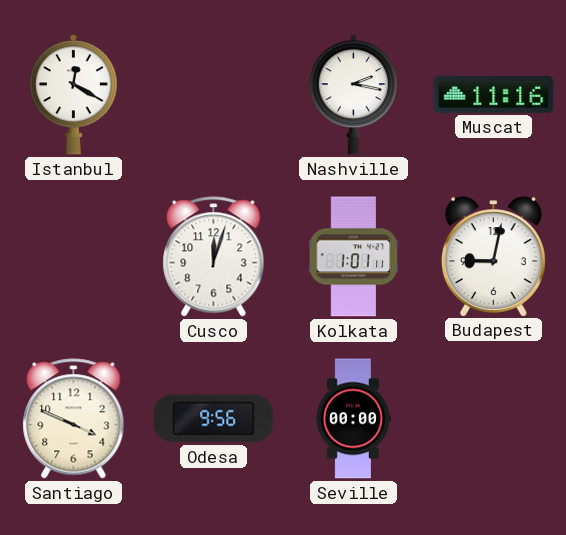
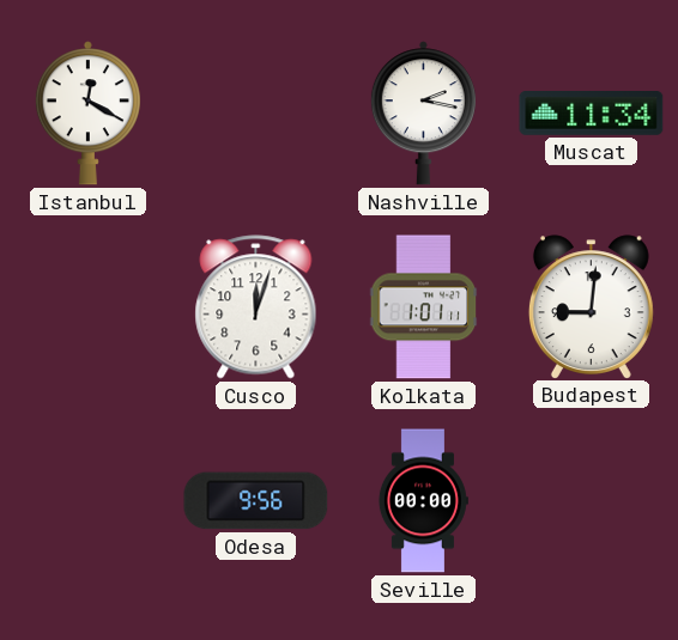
Muscat: 11:16 -> 11:34 (592, 114)
Budapest: 9:02 -> 9:01 (591, 306)
Santiago: 3:49 -> none (74, 419)
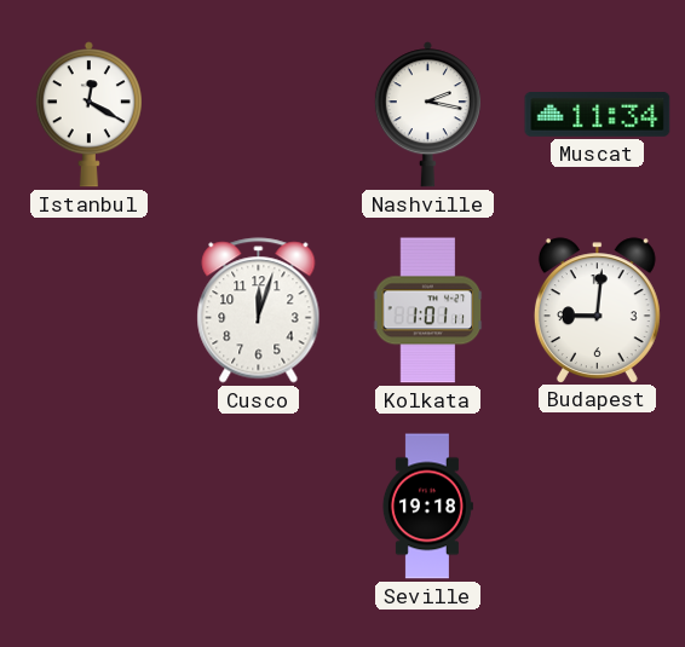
Odesa: 9:56 -> none (256, 501)
Seville: 00:00 -> 19:18 (427, 507)
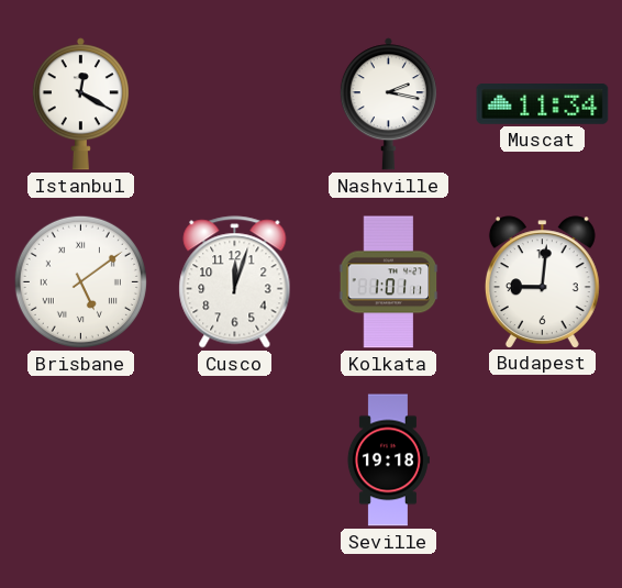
Brisbane: none -> 5:09 (80, 281)
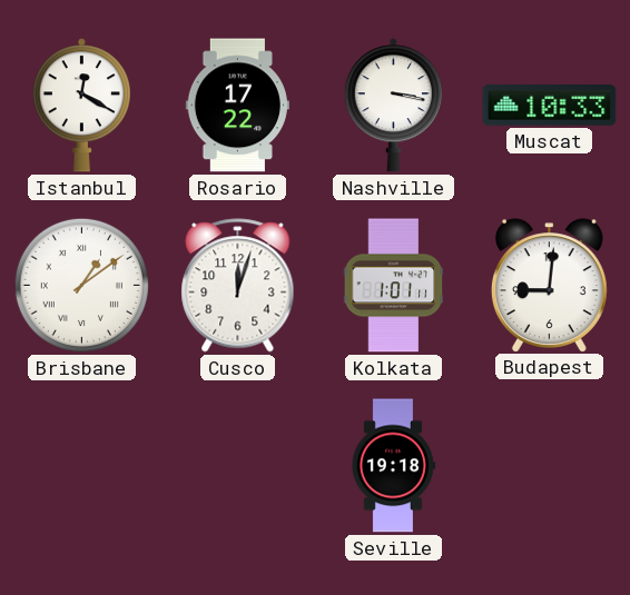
Rosario: none -> 17:22 (237, 106)
Nashville: 2:17 -> 3:17 (393, 106)
Muscat: 11:34 -> 10:33 (550, 106)
Brisbane: 5:09 -> 1:09 (81, 285)
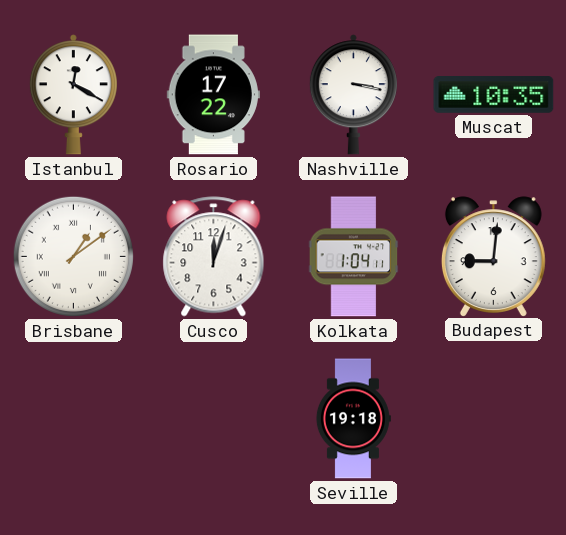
Muscat: 10:33 -> 10:35 (494, 95)
Kolkata: 1:01 -> 1:04 (354, 257)
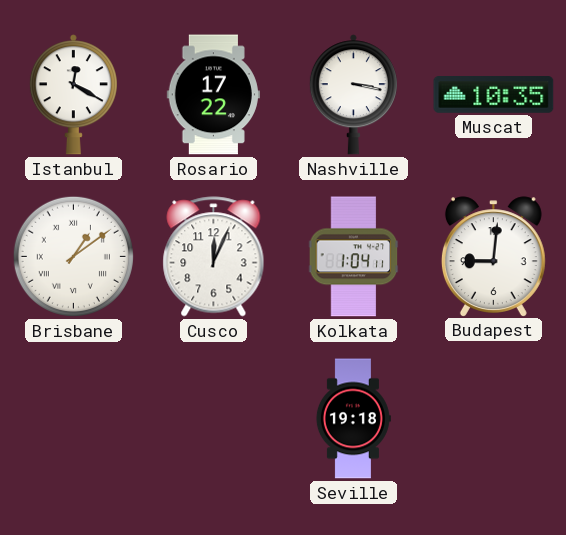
Cusco: 12:03 -> 12:04 (214, 257)
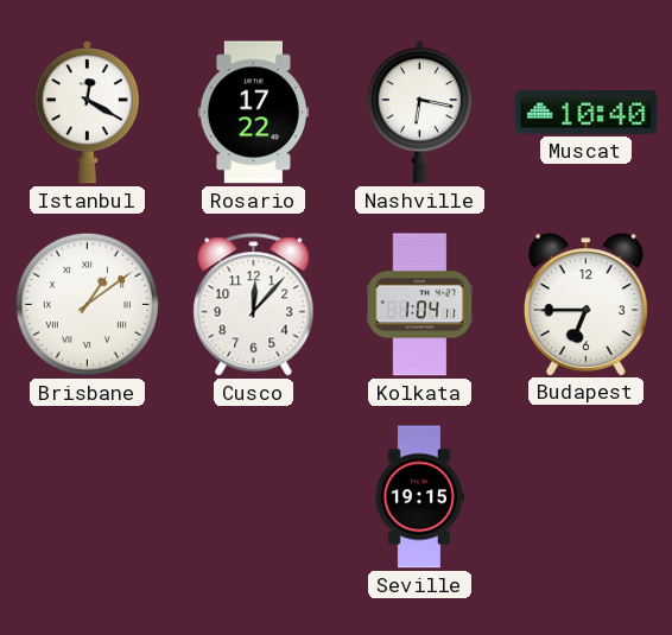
Nashville: 3:17 -> 6:17 (419, 113)
Muscat: 10:35 -> 10:40 (587, 113)
Cusco: 12:04 -> 12:07 (254, 305)
Budapest: 9:01 -> 6:45 (585, 304)
Seville: 19:18 -> 19:15 (419, 497)
